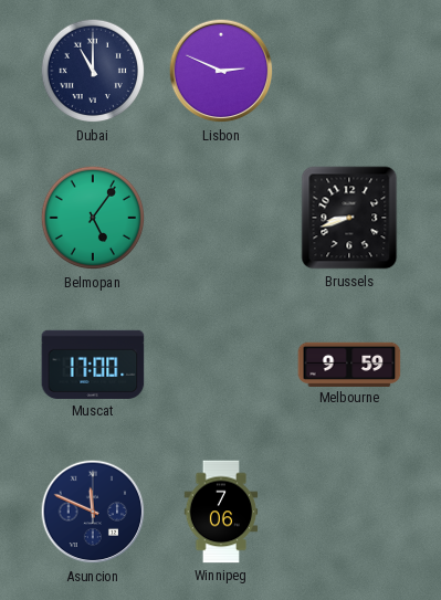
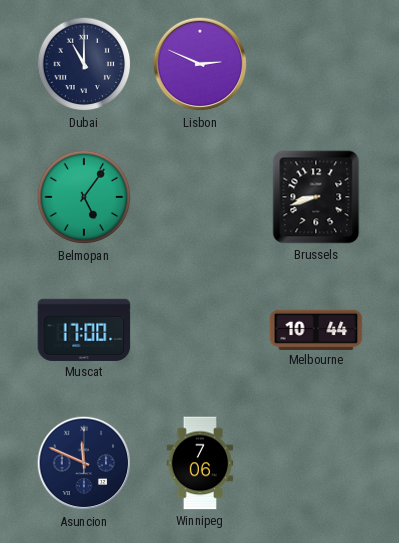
Melbourne: 9:59 -> 10:44 (316, 329)
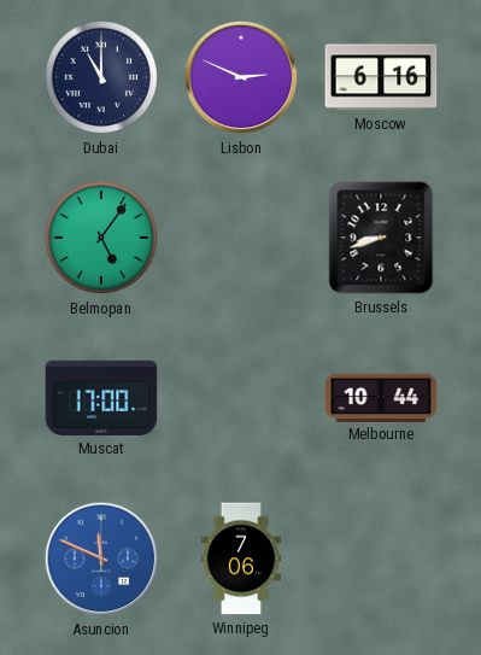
Moscow: none -> 6:16 (381, 77)
Asuncion dial: navy -> blue (101, 558)
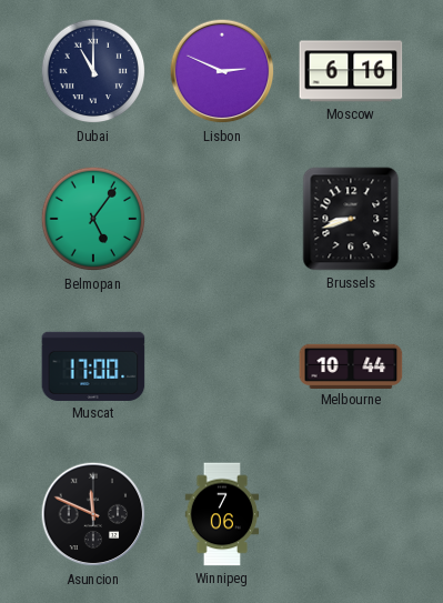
Asuncion dial: blue -> black (93, 514)
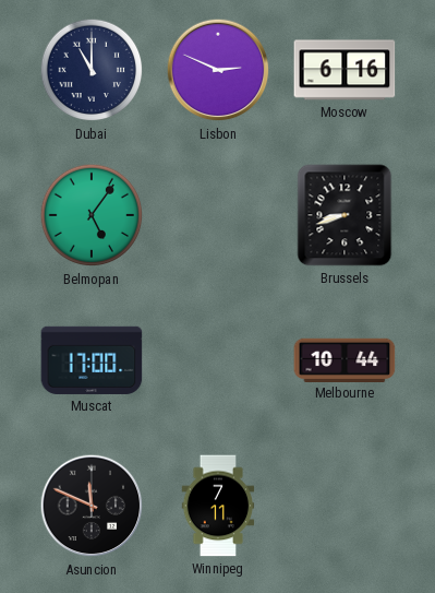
Winnipeg: 7:06 -> 7:11 (218, 506)
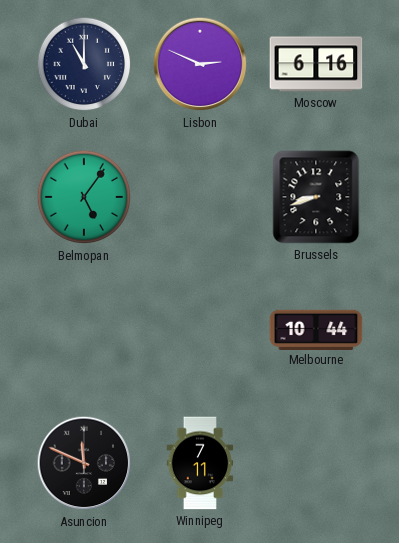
Muscat: 17:00 -> none (92, 360)
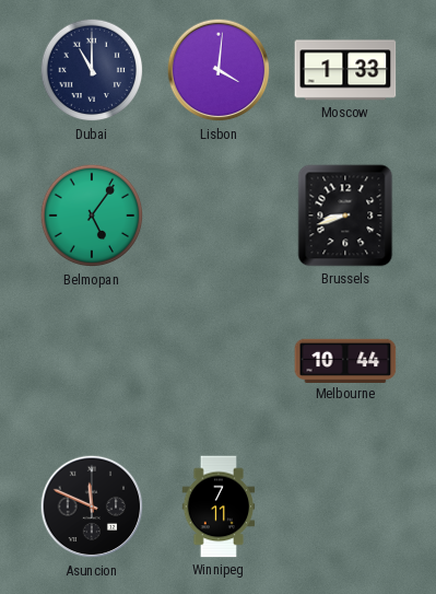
Lisbon: 2:49 -> 4:01 (219, 70)
Moscow: 6:16 -> 1:33 (345, 70)
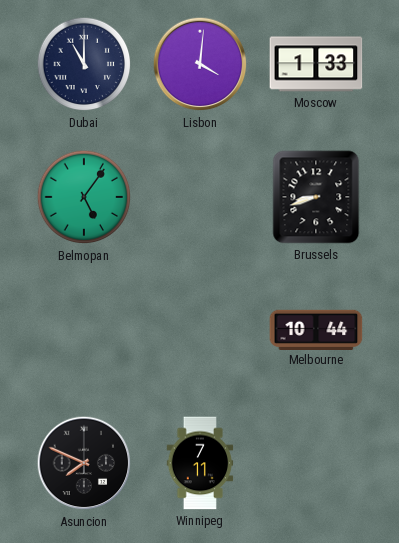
Asuncion: 11:49 -> 7:49 (84, 463)
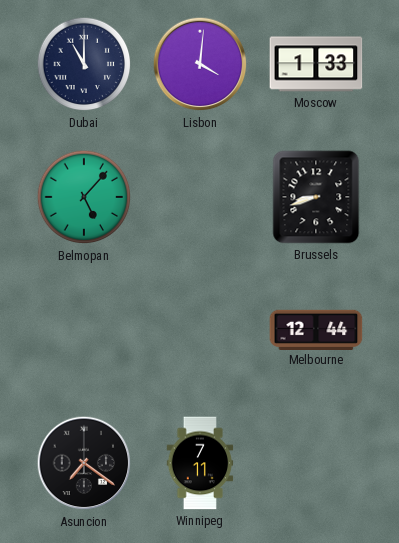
Belmopan: 5:06 -> 5:07 (84, 197)
Melbourne: 10:44 -> 12:44 (316, 329)
Asuncion: 7:49 -> 7:21 (84, 463)
